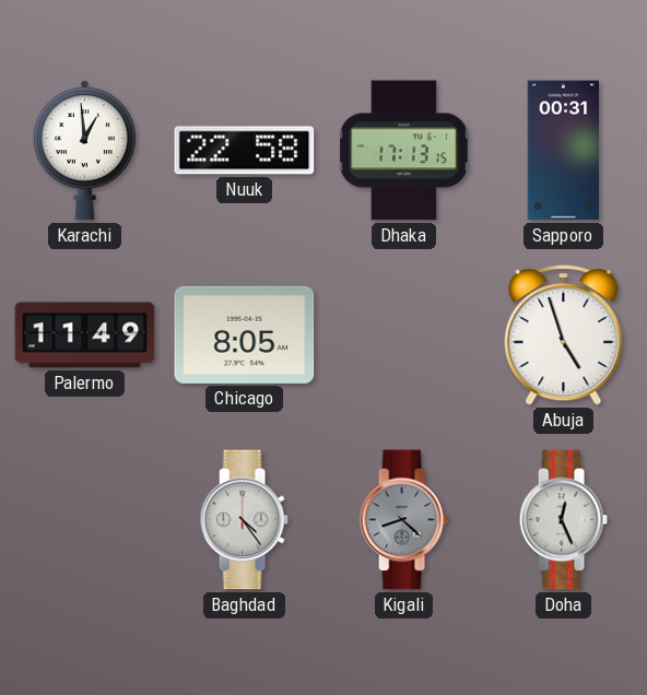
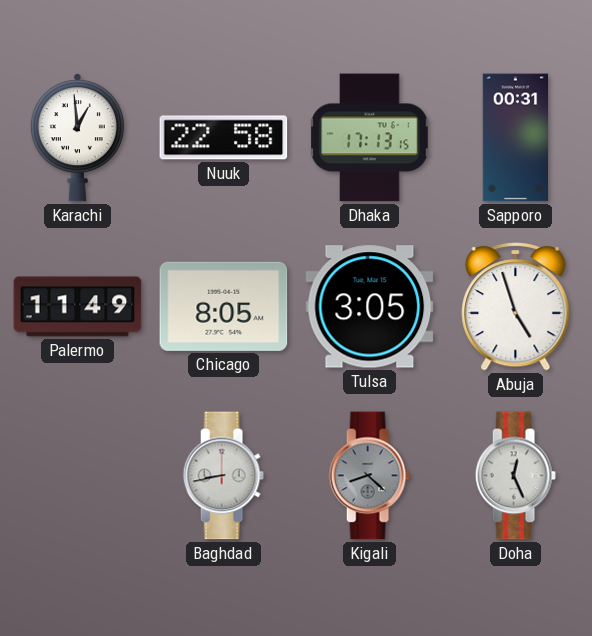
Tulsa: none -> 3:05 (370, 307)
Baghdad: 4:24 -> 8:43 (223, 476)
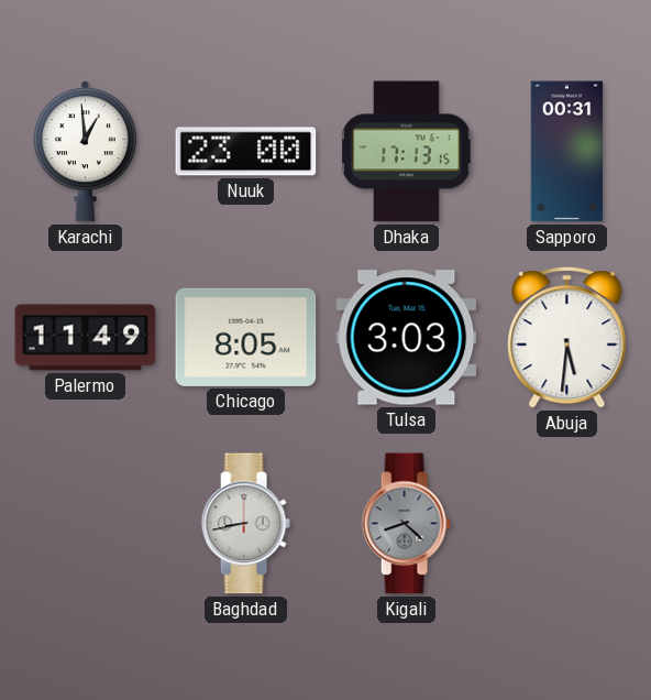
Nuuk: 22:58 -> 23:00 (246, 152)
Tulsa: 3:05 -> 3:03 (407, 338)
Abuja: 4:57 -> 5:31 (567, 338)
Doha: 12:26 -> none (515, 476)
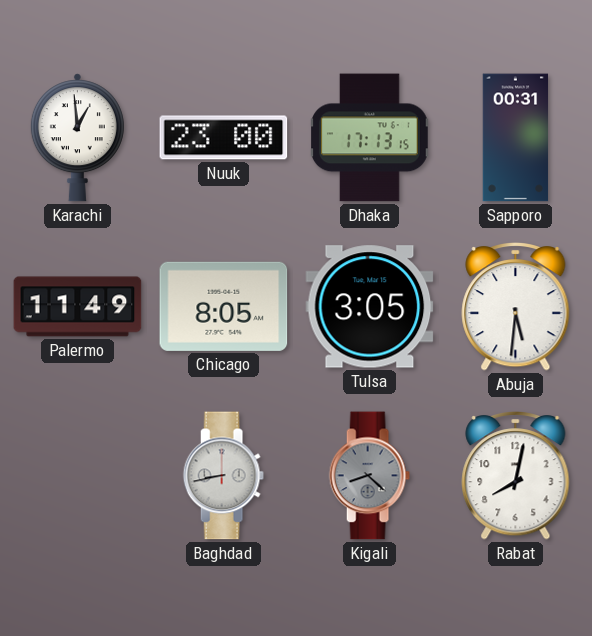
Tulsa: 3:03 -> 3:05 (370, 307)
Rabat: none -> 8:02 (516, 476)
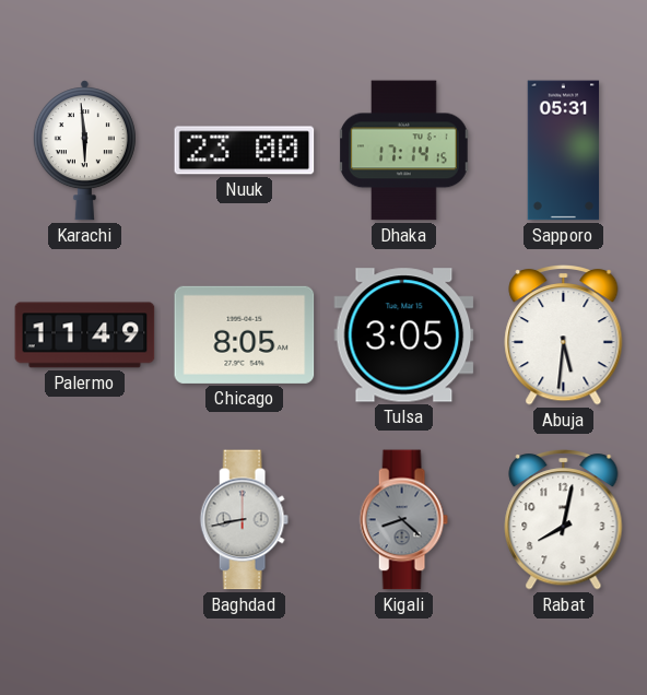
Karachi: 12:59 -> 5:59 (84, 151)
Dhaka: 17:13 -> 17:14 (404, 151)
Sapporo: 00:31 -> 05:31 (564, 151)
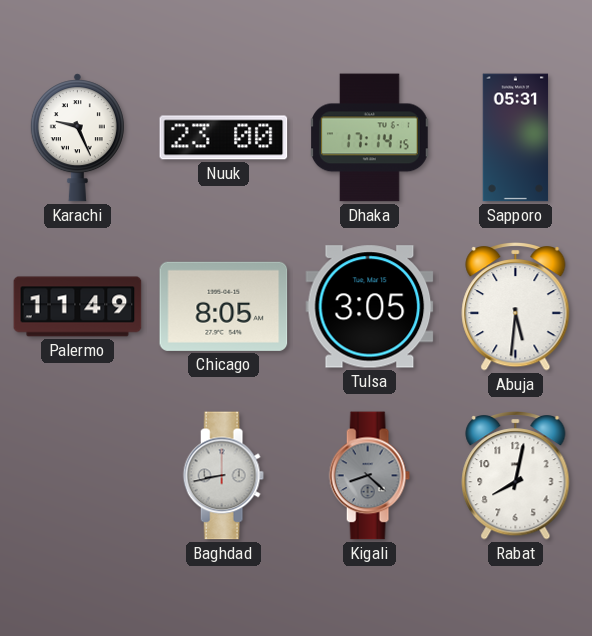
Karachi: 5:59 -> 9:26 (77, 138)
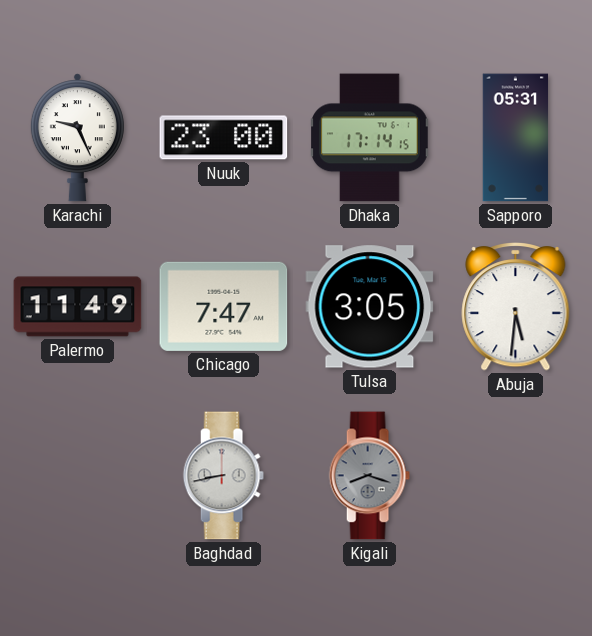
Chicago: 8:05 -> 7:47 (224, 306)
Kigali: 8:22 -> 8:18 (369, 476)
Rabat: 8:02 -> none (516, 476)
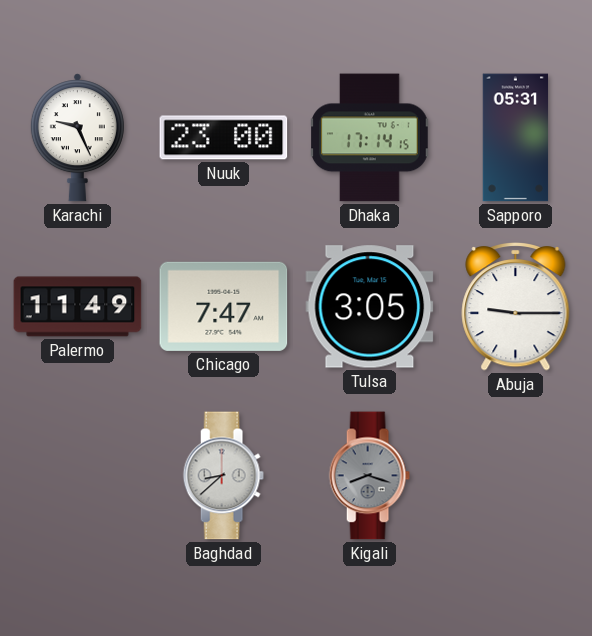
Abuja: 5:31 -> 9:15 (516, 307)
Baghdad: 8:43 -> 8:38 (223, 476)
